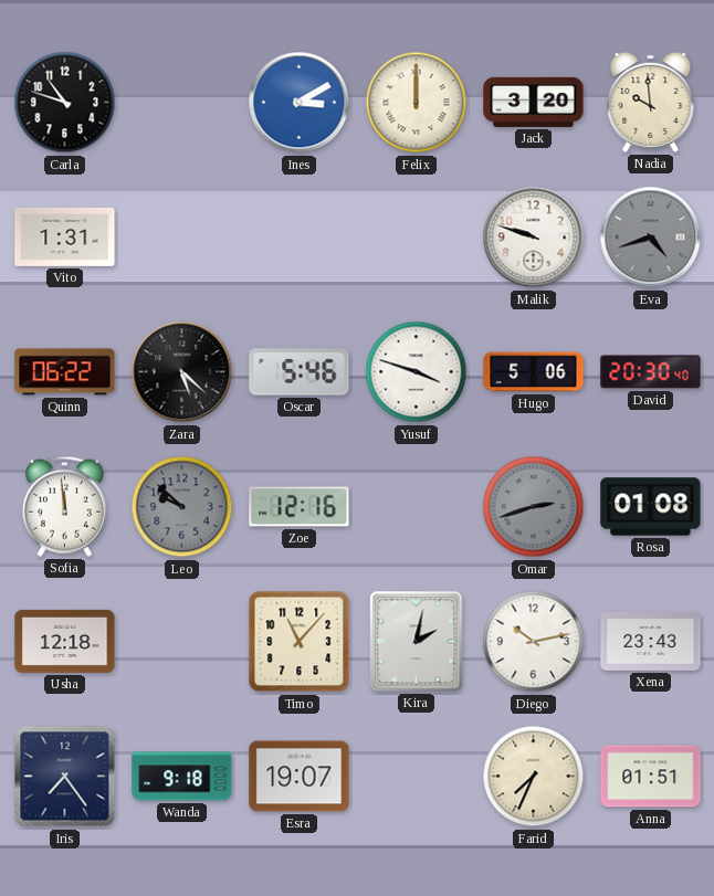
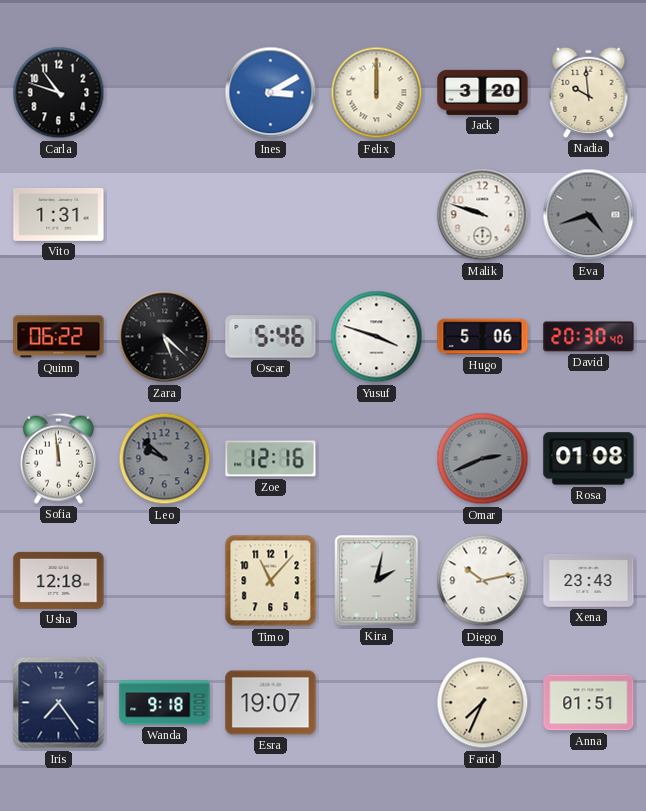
Omar: 2:42 -> 2:41 (483, 459)
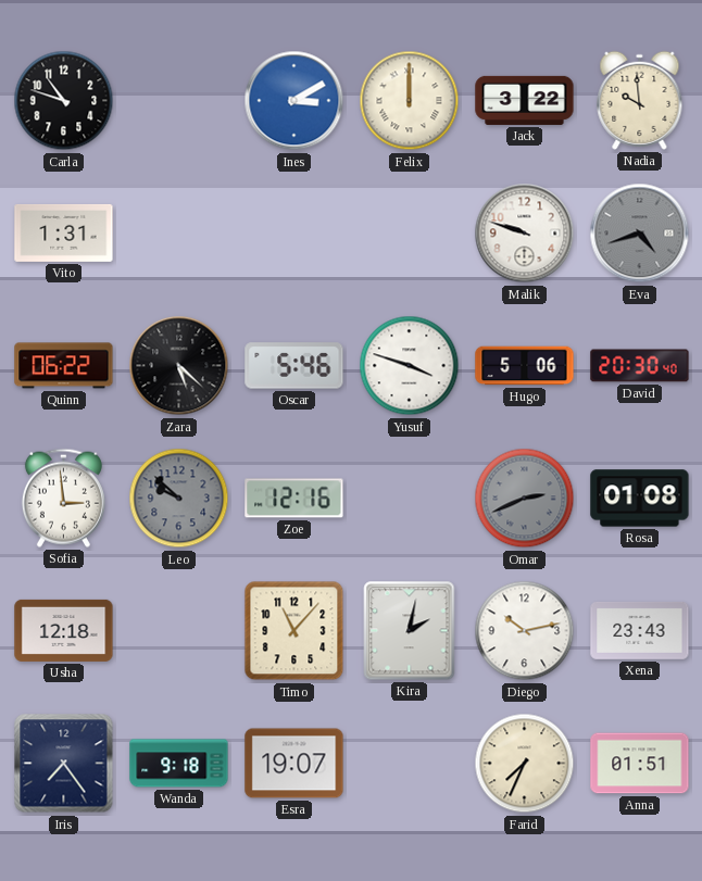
Jack: 3:20 -> 3:22 (525, 100)
Sofia: 11:59 -> 2:59 (63, 498)
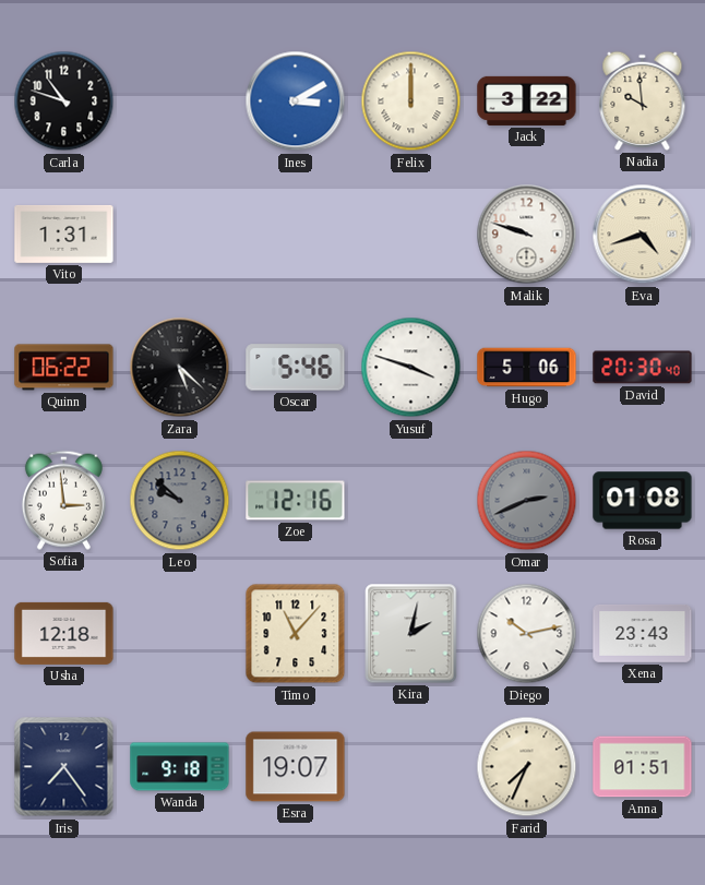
Eva dial: grey -> cream (643, 235)
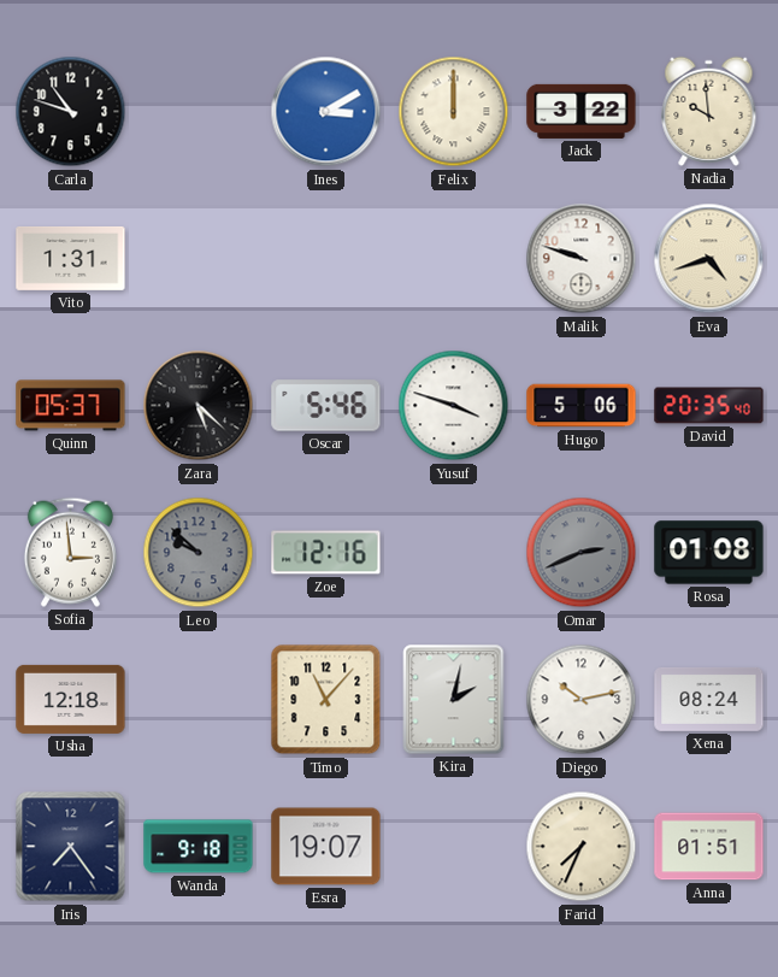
Quinn: 06:22 -> 05:37 (71, 406)
David: 20:30 -> 20:35 (709, 406)
Xena: 23:43 -> 08:24 (709, 699)
